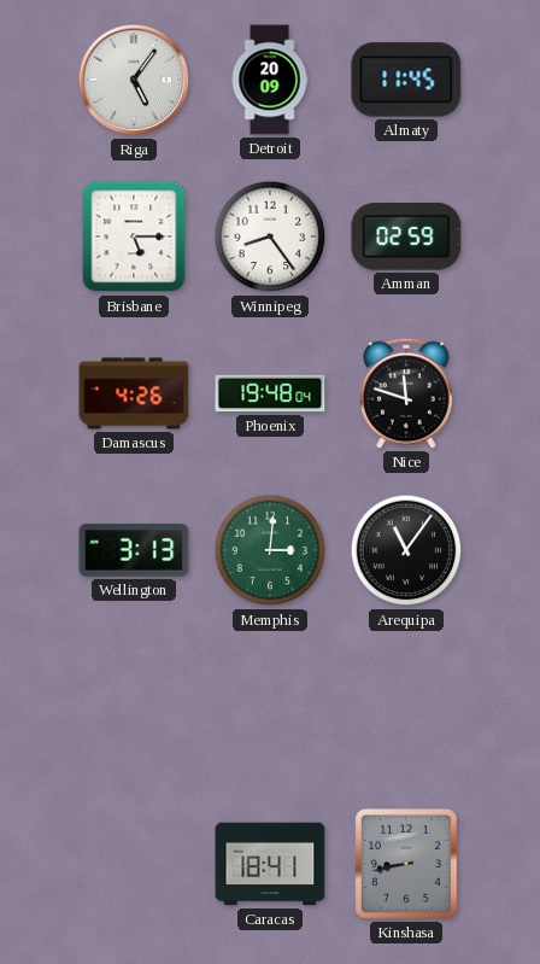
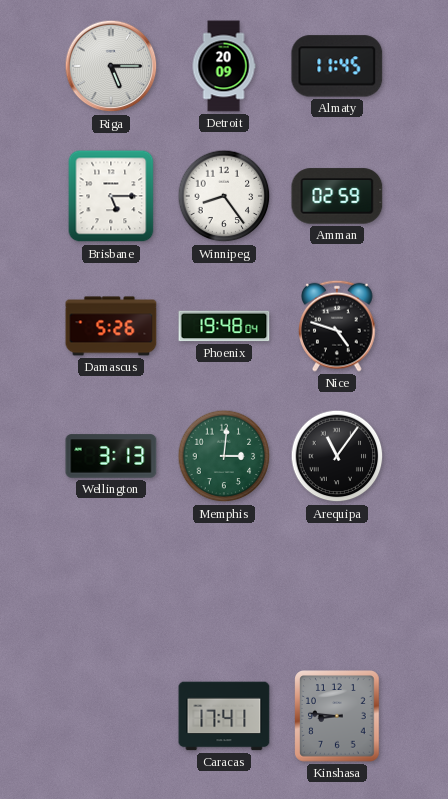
Riga: 5:06 -> 5:15 (111, 66)
Damascus: 4:26 -> 5:26 (111, 326)
Nice: 11:48 -> 4:48 (337, 326)
Caracas: 18:41 -> 17:41 (224, 716)
Kinshasa: 8:43 -> 8:46 (337, 716)
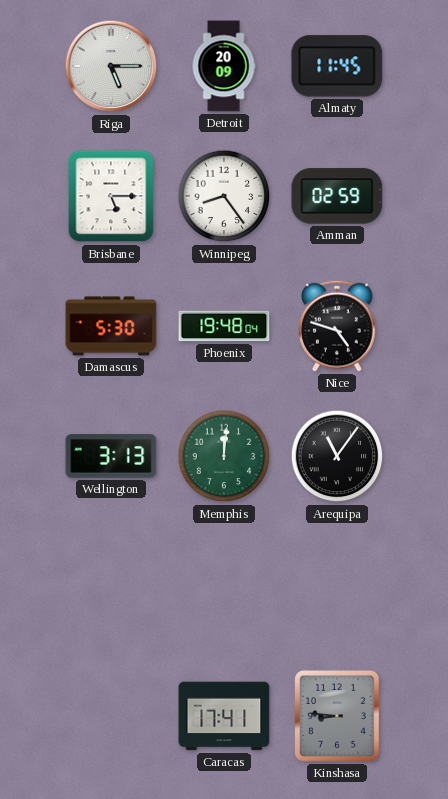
Damascus: 5:26 -> 5:30 (111, 326)
Memphis: 3:01 -> 12:01 (224, 456)
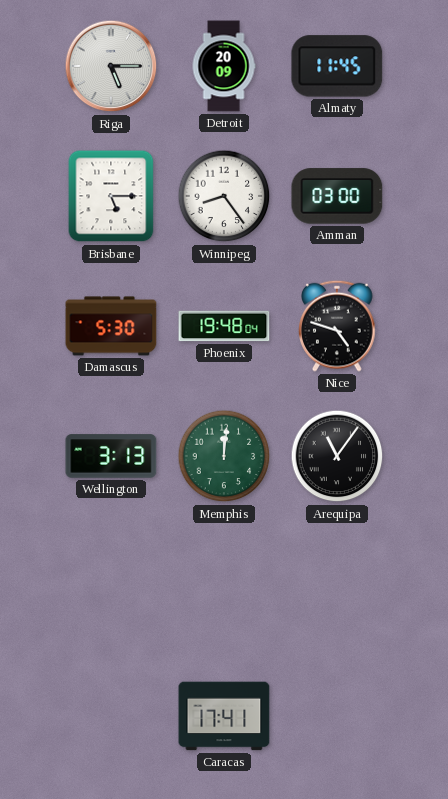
Amman: 02:59 -> 03:00 (337, 196)
Kinshasa: 8:46 -> none (337, 716)
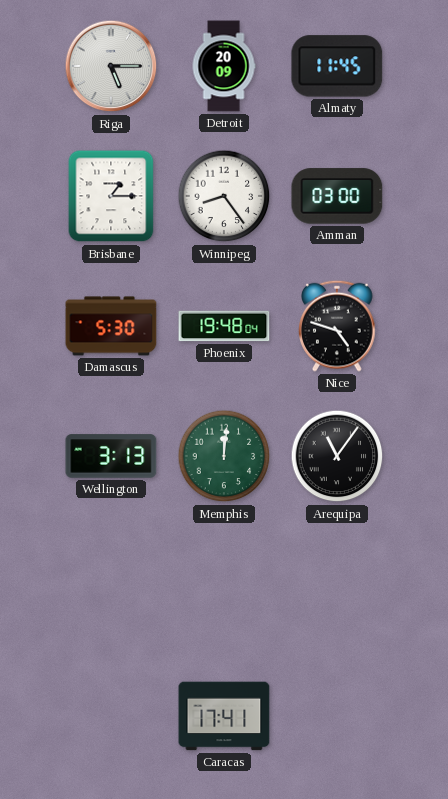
Brisbane: 5:15 -> 1:15 (111, 196)
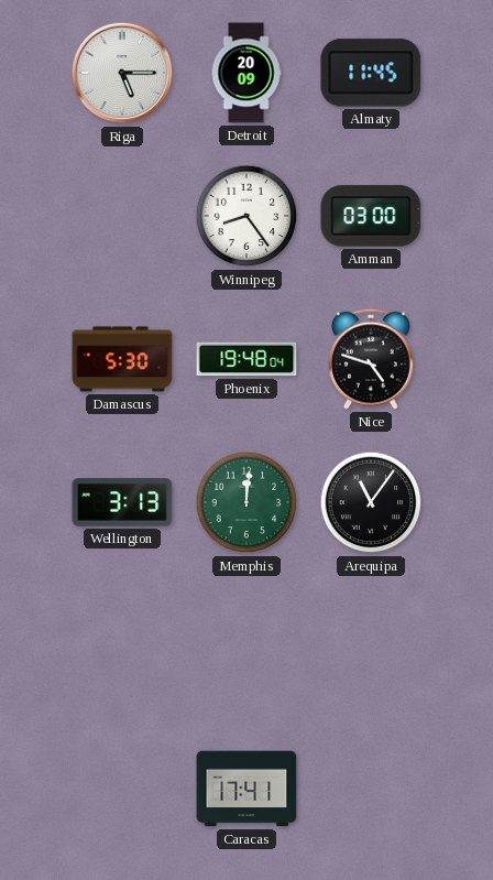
Brisbane: 1:15 -> none (111, 196)
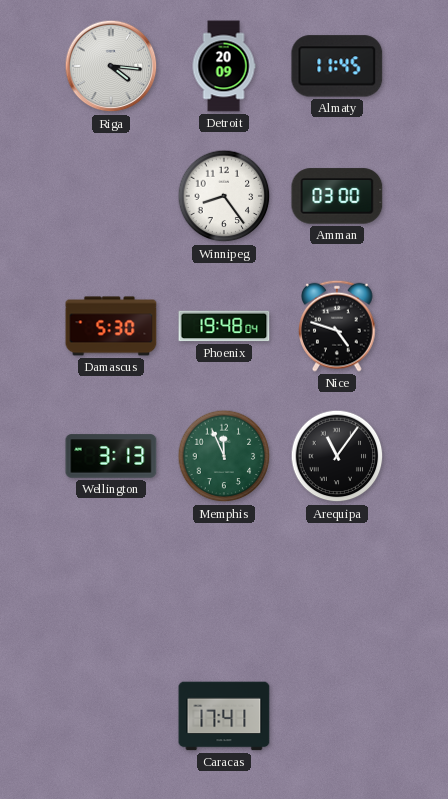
Riga: 5:15 -> 4:16 (111, 66)
Memphis: 12:01 -> 11:56 (224, 456)
